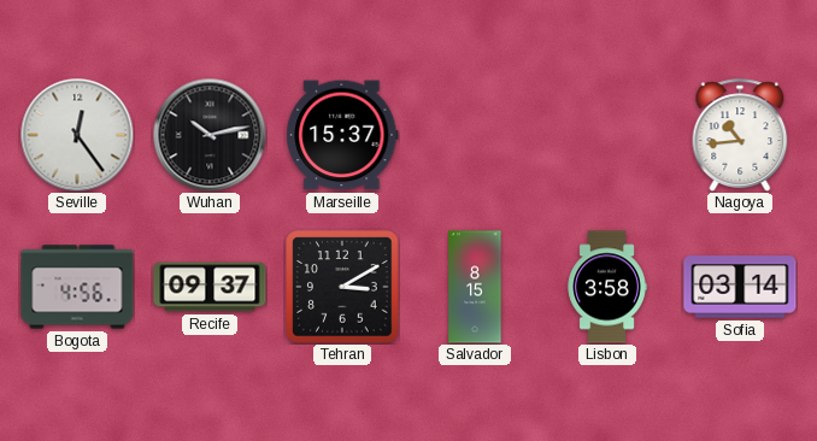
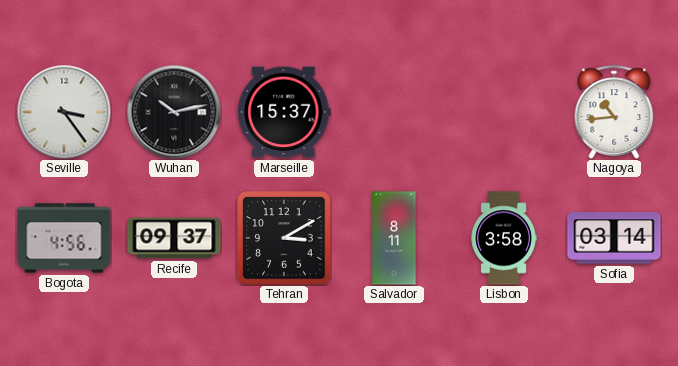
Seville: 12:24 -> 3:24 (64, 112)
Salvador: 8:15 -> 8:11 (394, 238)
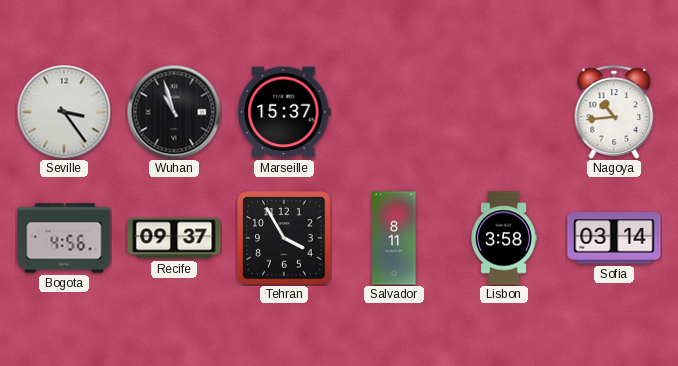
Wuhan: 10:13 -> 10:57 (174, 112)
Tehran: 3:10 -> 3:55 (284, 238)
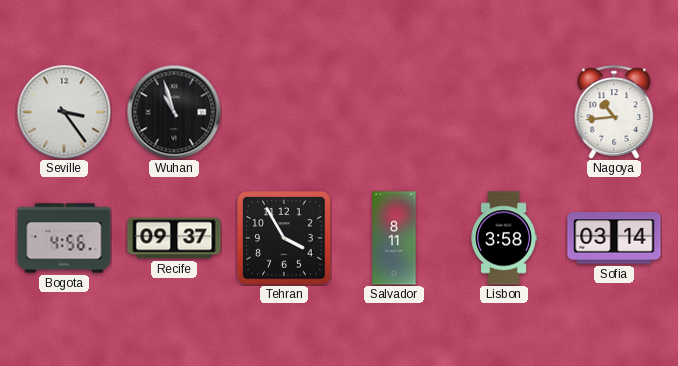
Marseille: 15:37 -> none (284, 112)
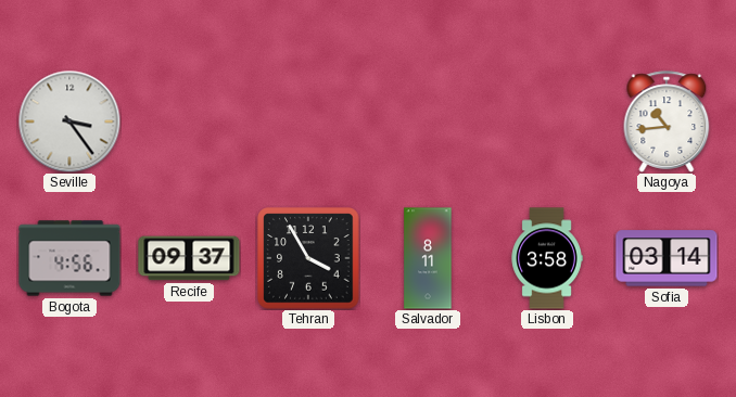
Wuhan: 10:57 -> none (174, 112)
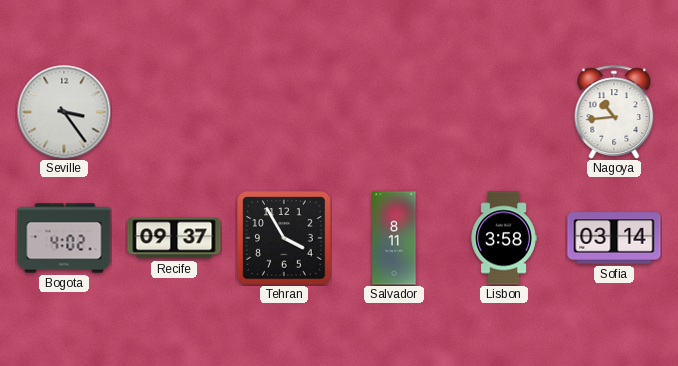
Bogota: 4:56 -> 4:02 (64, 238)
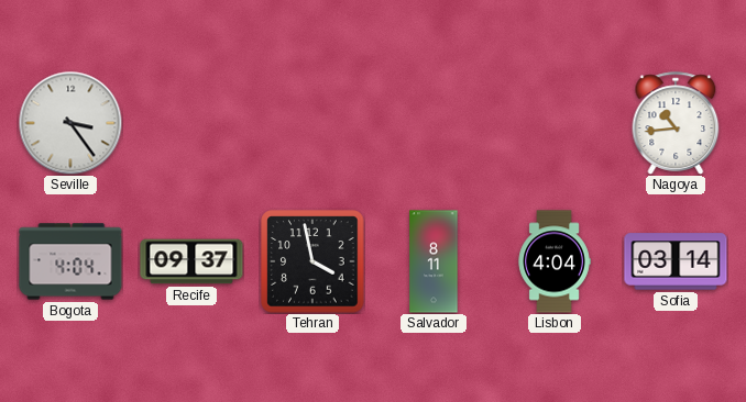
Bogota: 4:02 -> 4:04 (70, 261)
Tehran: 3:55 -> 3:58 (312, 261)
Lisbon: 3:58 -> 4:04 (555, 261)
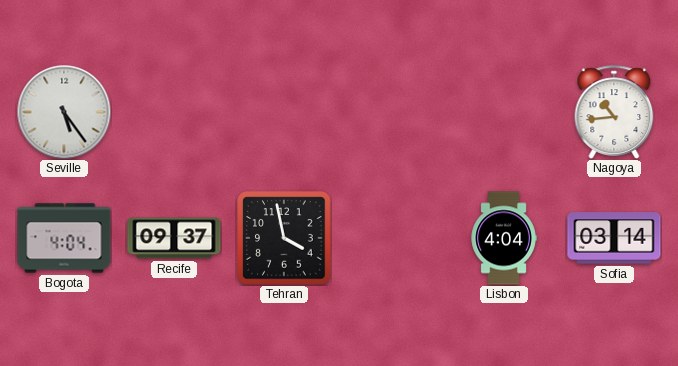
Seville: 3:24 -> 5:24 (64, 112)
Salvador: 8:11 -> none (434, 261)
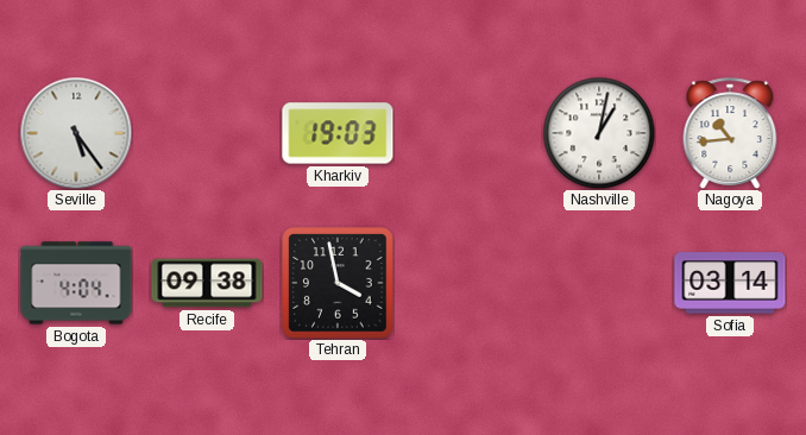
Kharkiv: none -> 19:03 (338, 133)
Nashville: none -> 1:02 (599, 133)
Recife: 09:37 -> 09:38 (207, 283)
Lisbon: 4:04 -> none (504, 238)
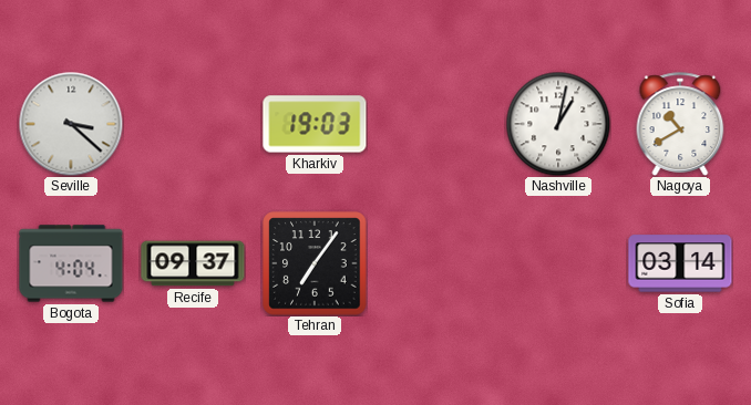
Seville: 5:24 -> 3:22 (71, 124)
Nagoya: 10:44 -> 10:40 (680, 124)
Recife: 09:38 -> 09:37 (193, 263)
Tehran: 3:58 -> 7:06 (315, 263)
